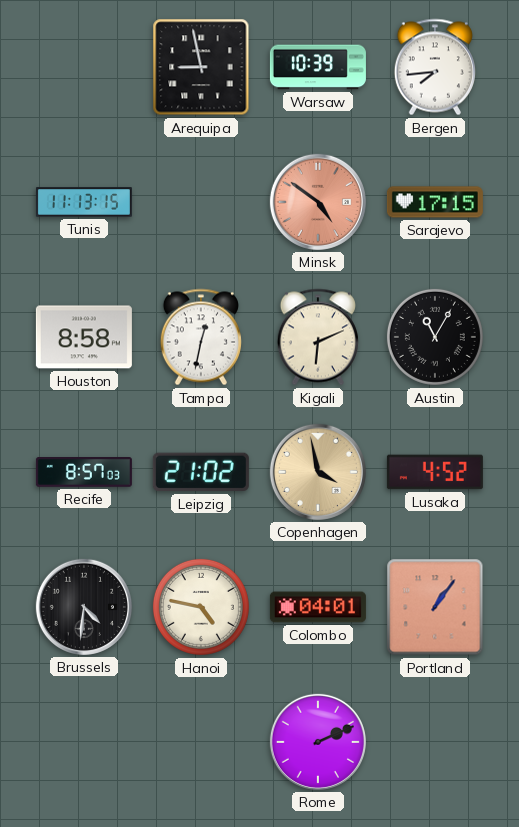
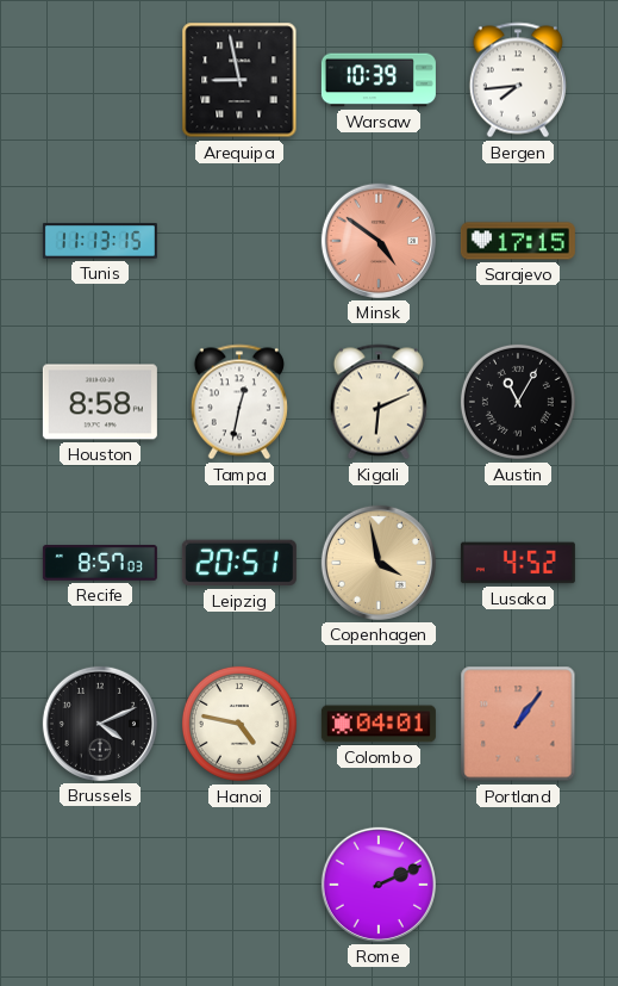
Leipzig: 21:02 -> 20:51 (239, 563)
Brussels: 4:31 -> 4:11 (100, 724)
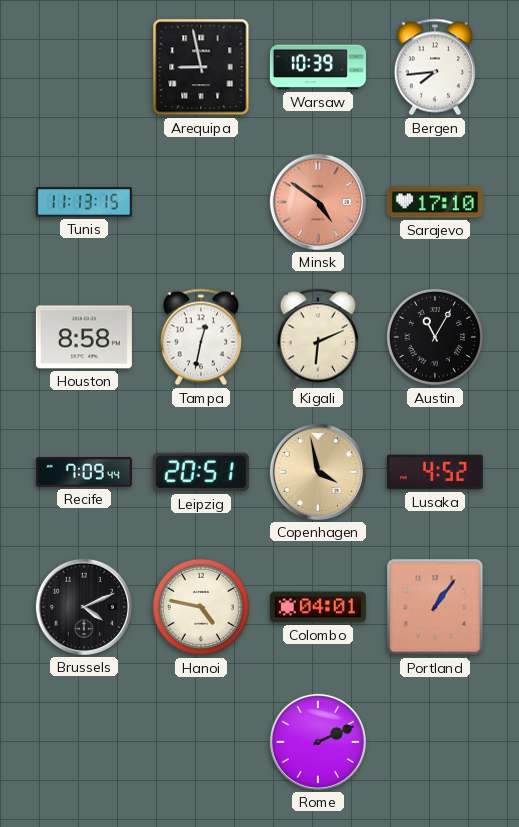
Sarajevo: 17:15 -> 17:10 (435, 202)
Recife: 8:57 -> 7:09 (84, 473)
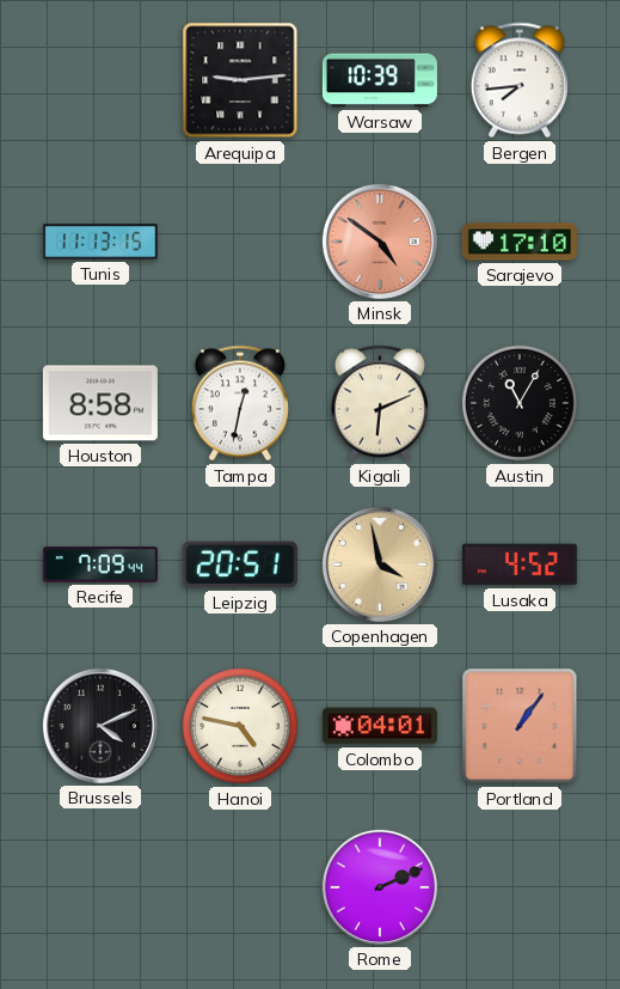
Arequipa: 8:58 -> 9:14 (240, 80)
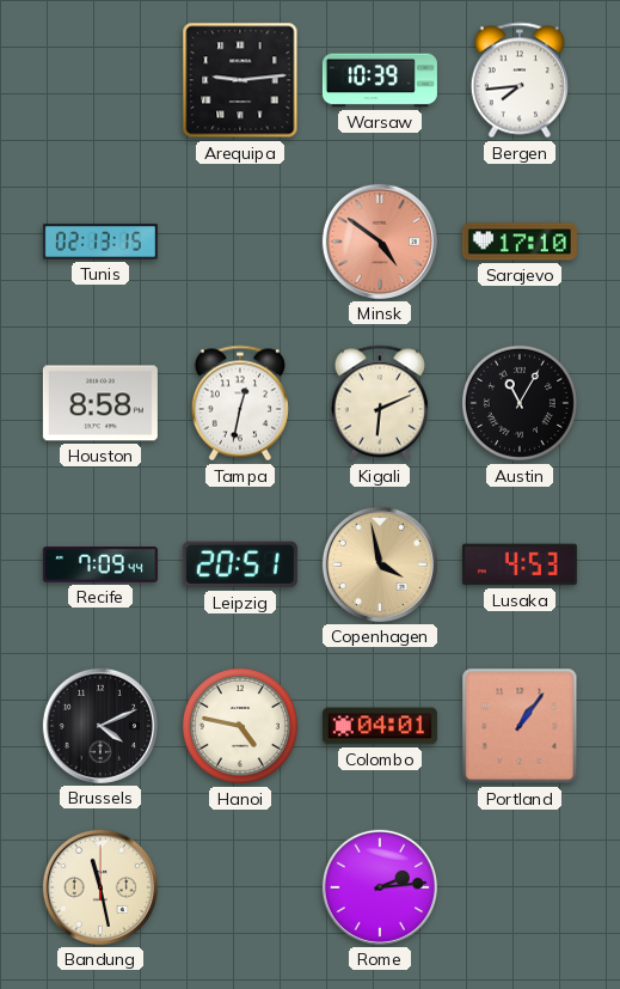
Tunis: 11:13 -> 02:13 (100, 242)
Lusaka: 4:52 -> 4:53 (520, 564)
Bandung: none -> 11:28 (100, 887)
Rome: 2:11 -> 2:14 (380, 887)
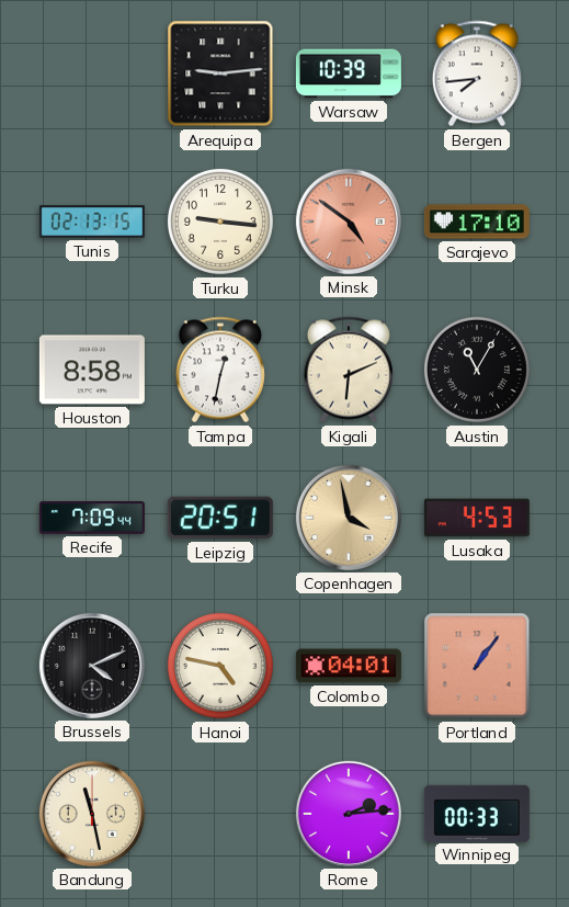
Turku: none -> 9:16 (220, 222)
Winnipeg: none -> 00:33 (477, 813)
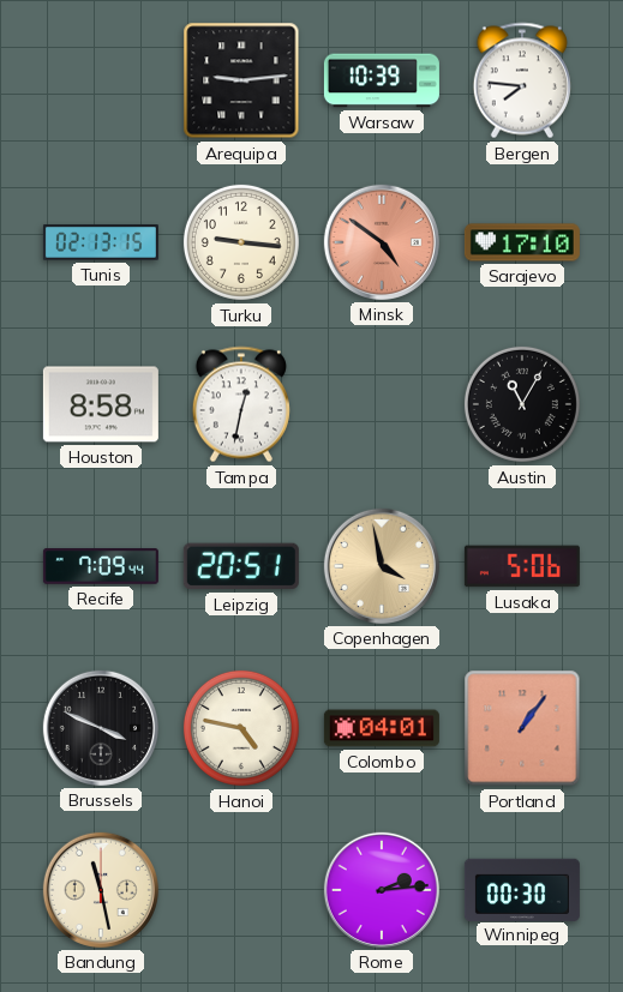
Bergen: 7:44 -> 7:46 (522, 80)
Kigali: 6:11 -> none (349, 370)
Lusaka: 4:53 -> 5:06 (522, 566)
Brussels: 4:11 -> 3:49 (101, 728)
Winnipeg: 00:33 -> 00:30 (522, 889)
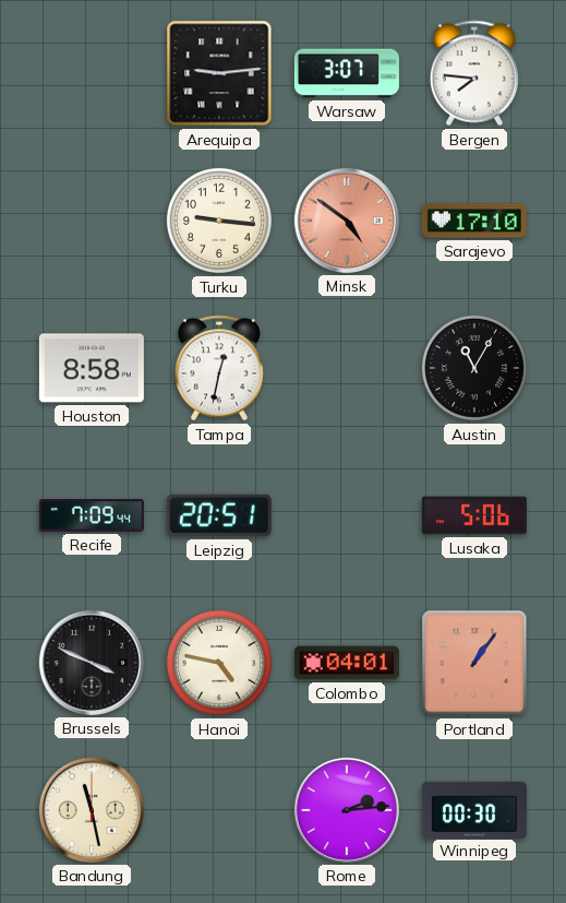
Warsaw: 10:39 -> 3:07 (347, 73)
Tunis: 02:13 -> none (101, 242)
Copenhagen: 3:58 -> none (382, 566)
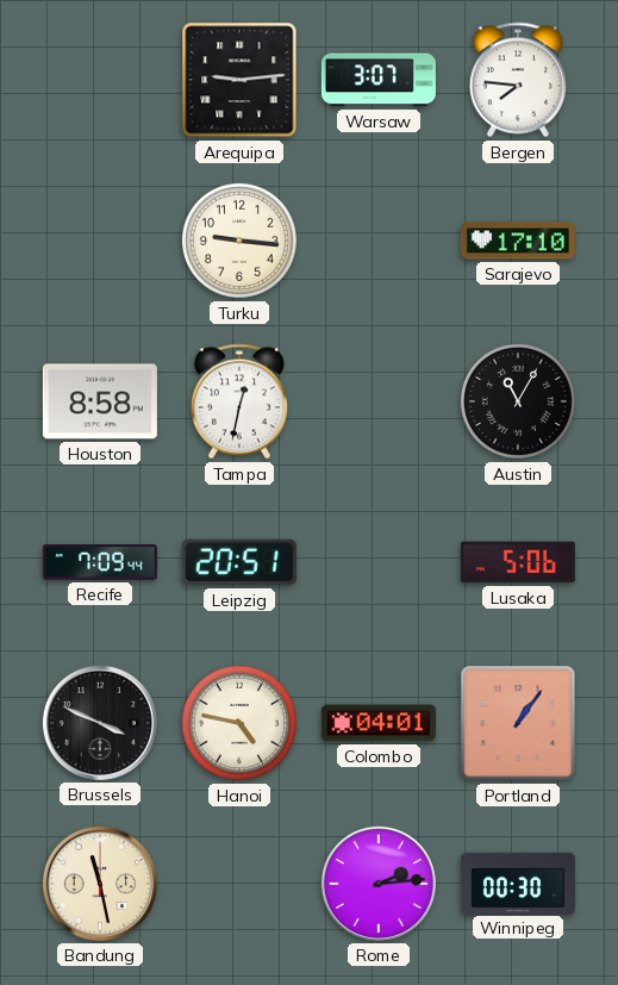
Minsk: 4:51 -> none (347, 221)
